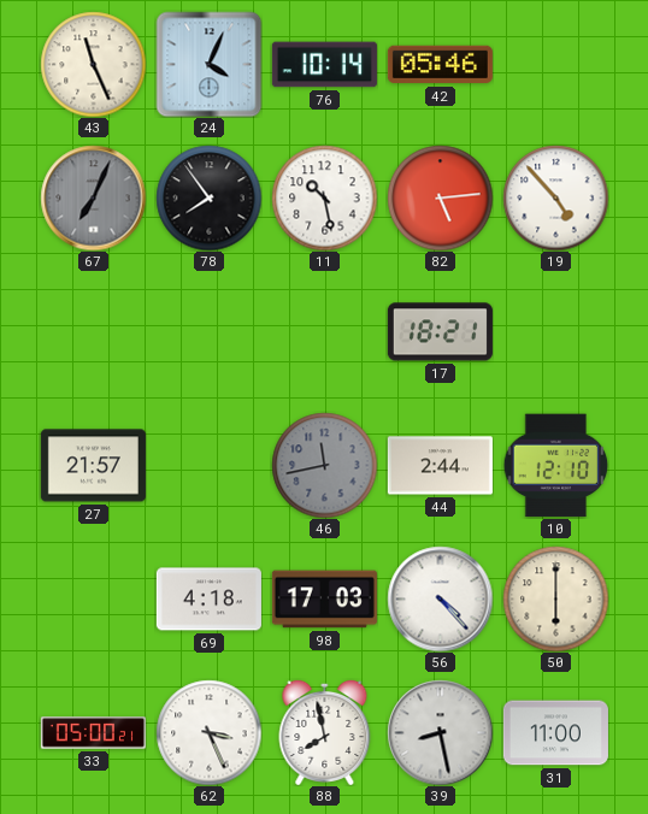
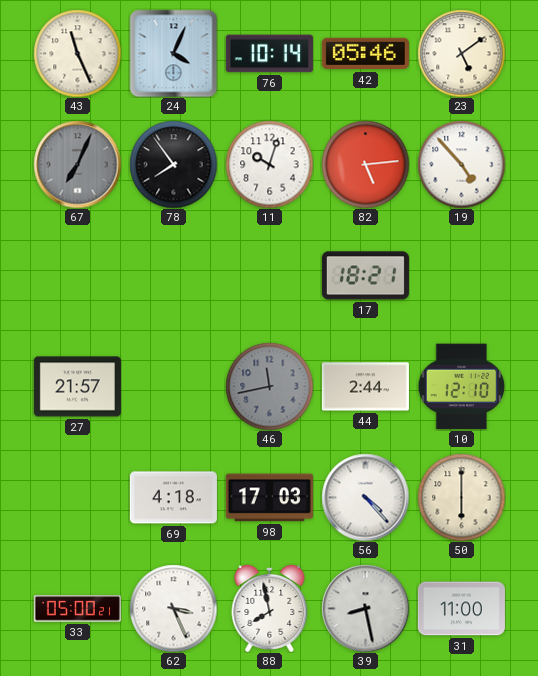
23: none -> 5:09 (461, 53)
11: 10:28 -> 10:03 (269, 164)
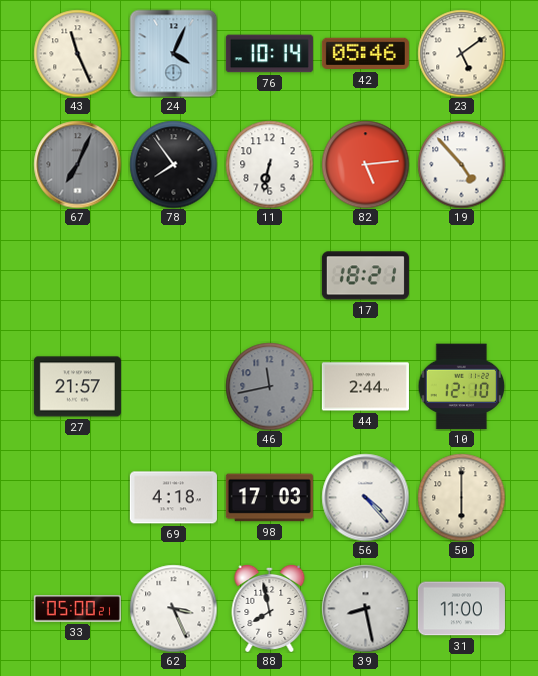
11: 10:03 -> 6:32 (269, 164)
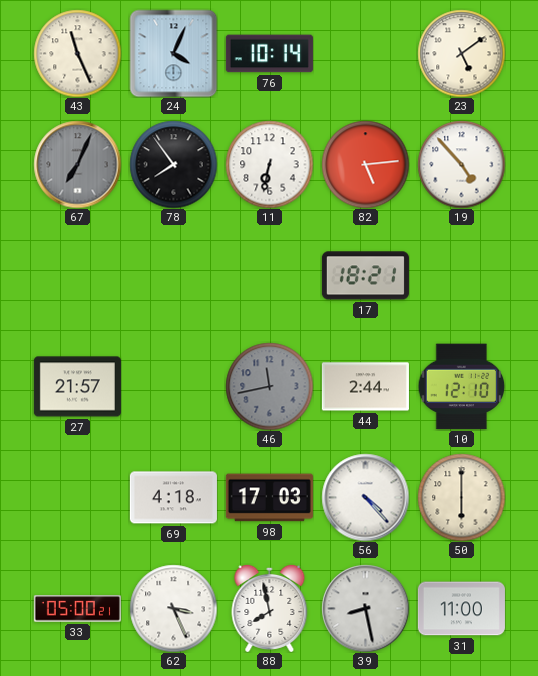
42: 05:46 -> none (365, 54)
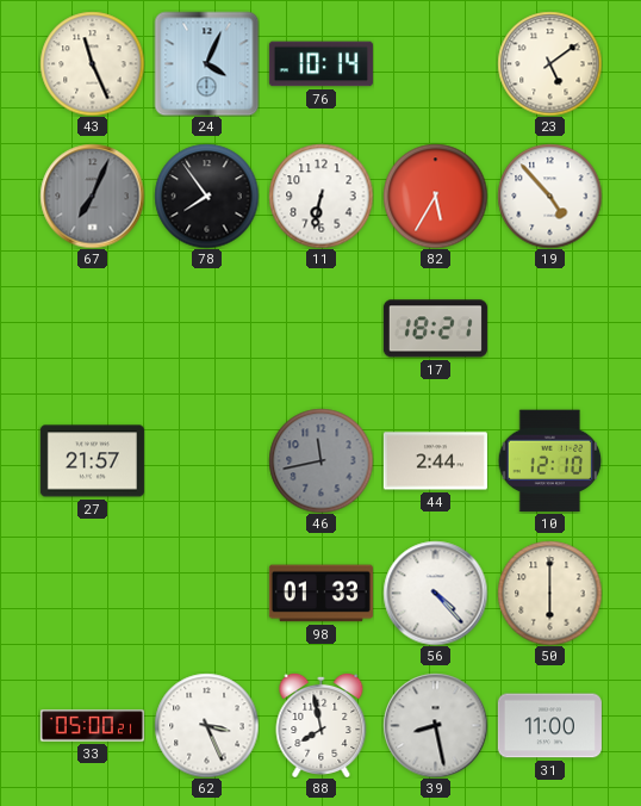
82: 5:14 -> 5:35 (435, 196)
69: 4:18 -> none (173, 498)
98: 17:03 -> 01:33 (320, 594)
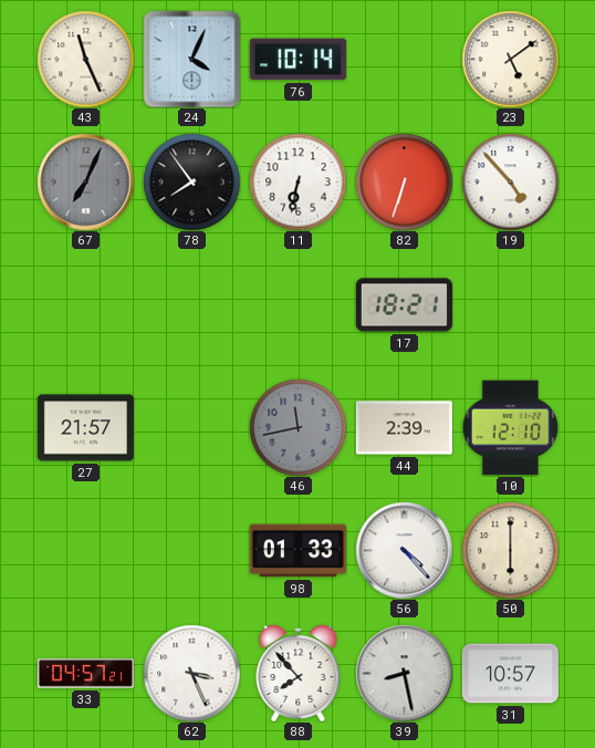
82: 5:35 -> 6:33 (404, 181)
44: 2:44 -> 2:39 (404, 428)
33: 05:00 -> 04:57 (85, 674)
88: 7:58 -> 7:53 (299, 673)
31: 11:00 -> 10:57 (510, 674)
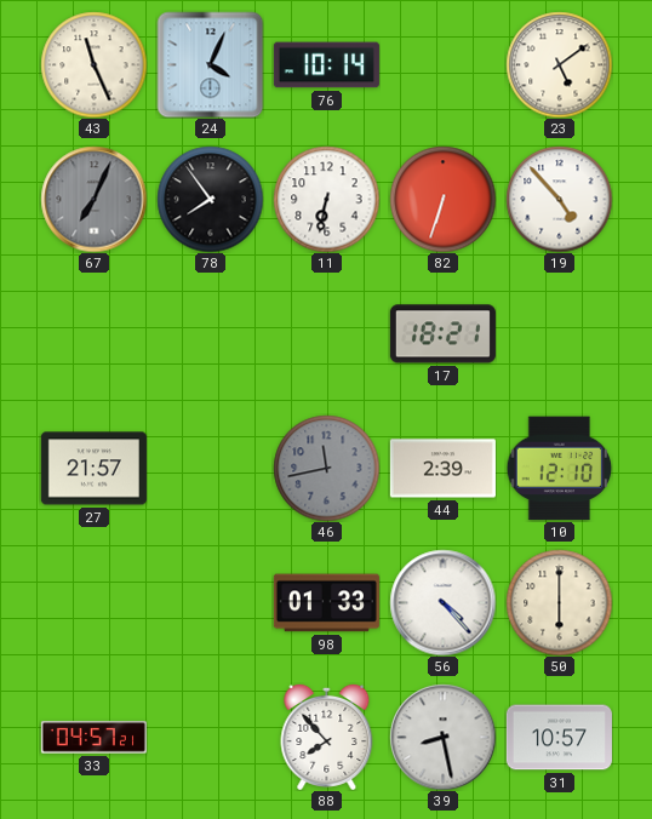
62: 3:26 -> none (191, 673)
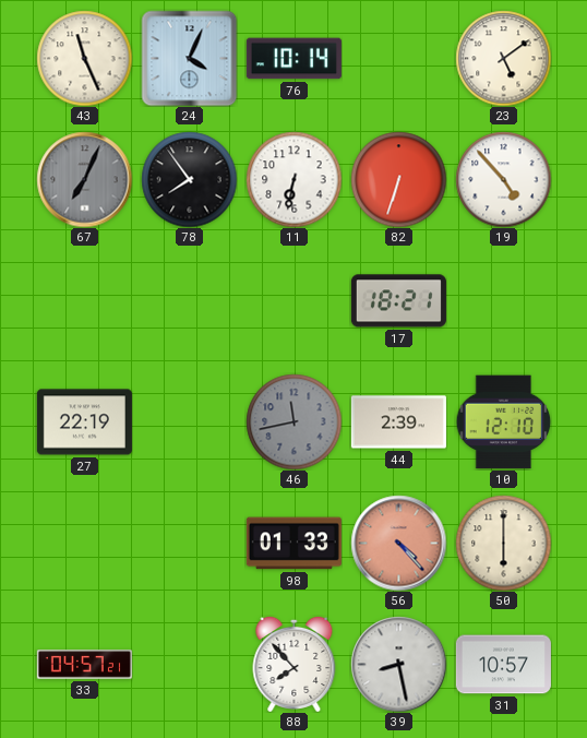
27: 21:57 -> 22:19 (84, 422)
56 dial: white -> salmon (398, 543)
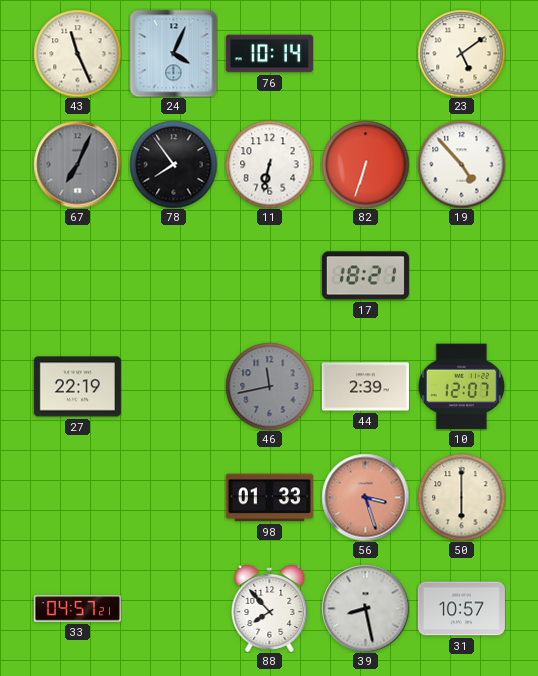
10: 12:10 -> 12:07 (461, 387)
56: 4:23 -> 3:27 (365, 497)
